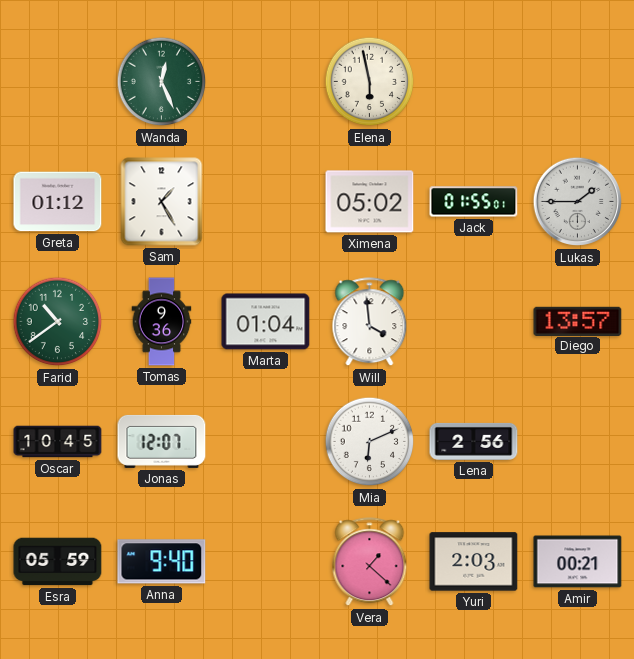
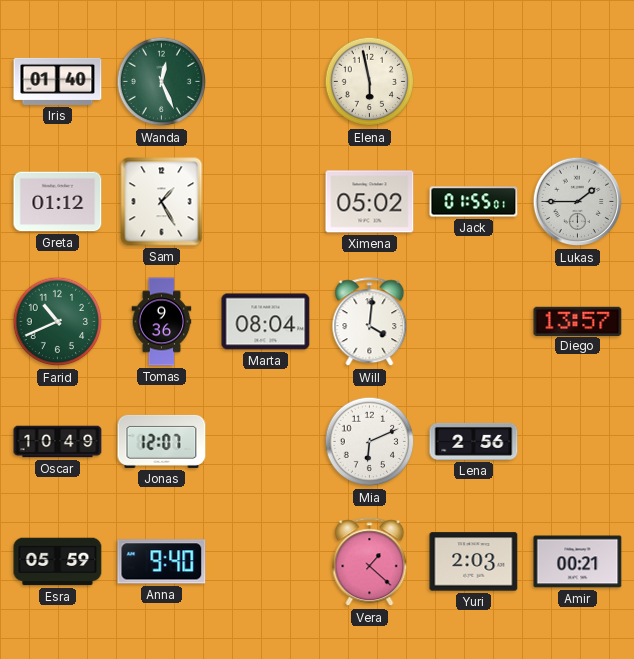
Iris: none -> 01:40 (58, 81)
Farid: 10:39 -> 10:41 (58, 322)
Marta: 01:04 -> 08:04 (266, 322)
Will: 3:59 -> 4:01 (370, 322)
Oscar: 10:45 -> 10:49 (58, 442)
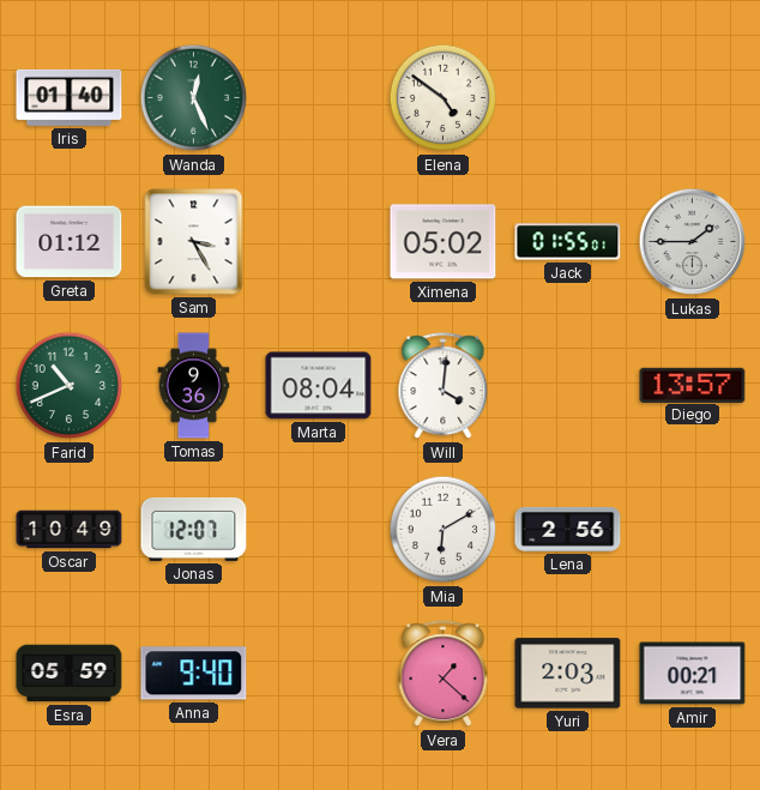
Elena: 5:58 -> 4:51 (444, 98)
Sam: 1:25 -> 3:25 (194, 242)
Mia: 6:11 -> 6:10 (444, 530)
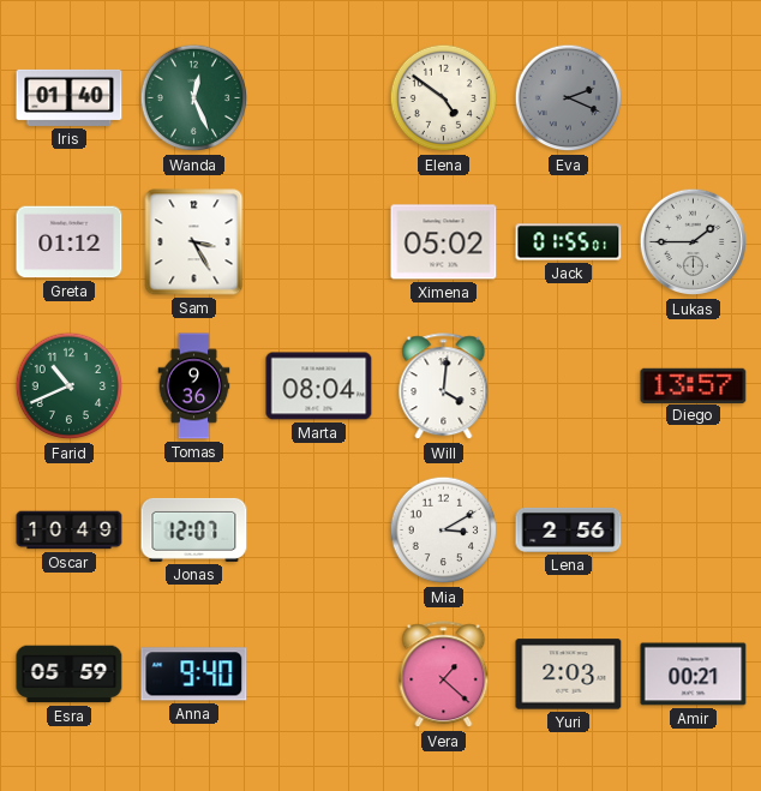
Eva: none -> 2:19 (569, 98)
Mia: 6:10 -> 3:10 (444, 531)
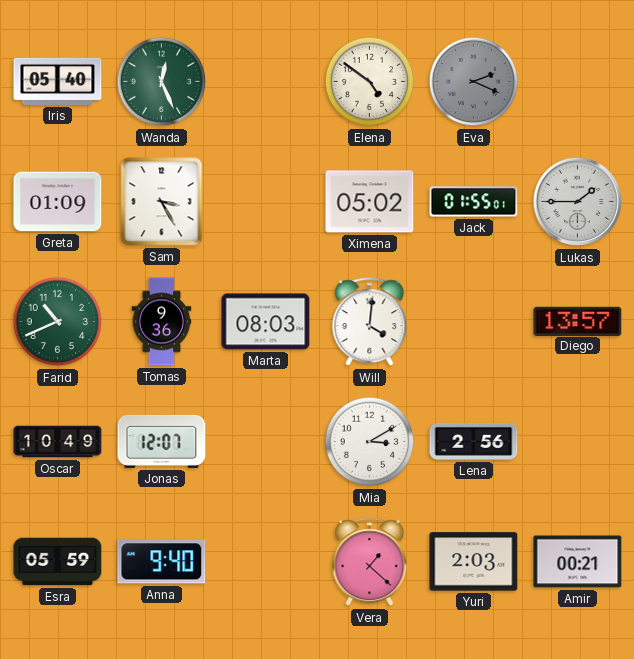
Iris: 01:40 -> 05:40 (58, 81)
Greta: 01:12 -> 01:09 (58, 202)
Marta: 08:04 -> 08:03 (266, 322)
